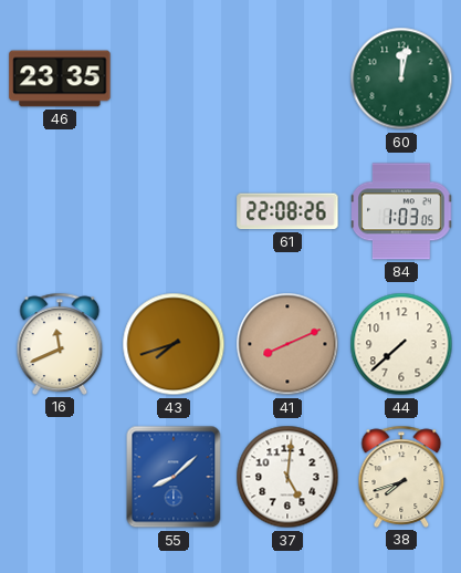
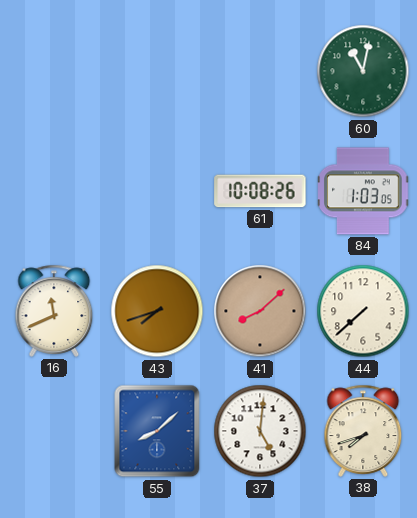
46: 23:35 -> none (60, 79)
60: 12:02 -> 11:02 (363, 71)
61: 22:08 -> 10:08 (260, 191)
41: 8:11 -> 8:08 (260, 311)
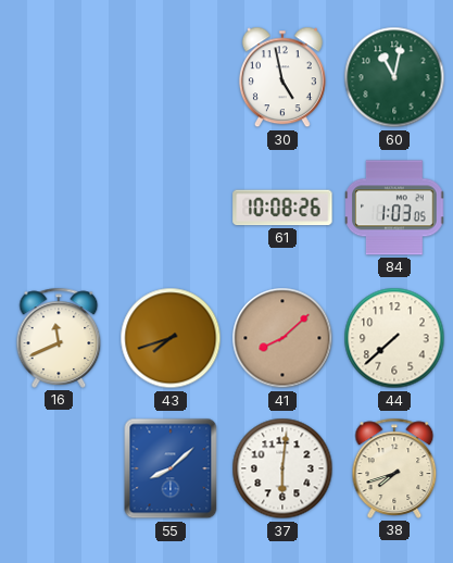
30: none -> 4:58 (282, 77)
37: 5:01 -> 6:01 (282, 468)
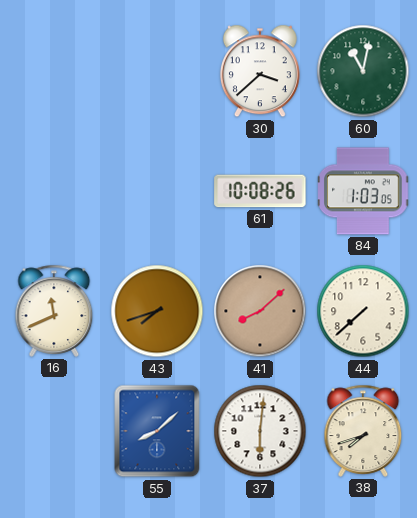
30: 4:58 -> 3:38 (260, 71)
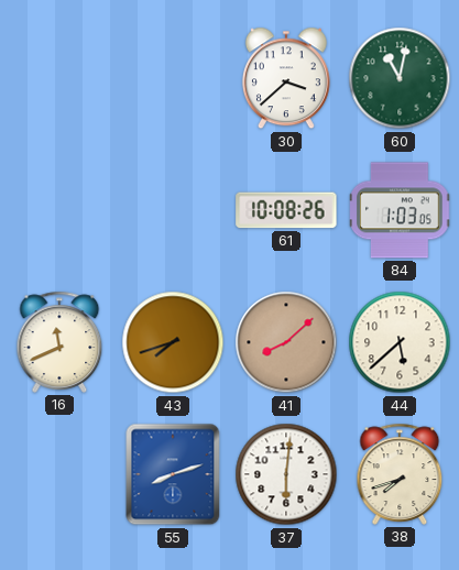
44: 7:38 -> 5:38 (400, 342)
55: 8:08 -> 8:12 (173, 474)
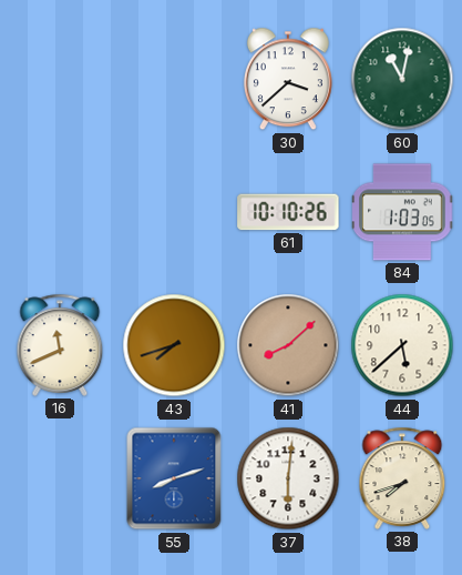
61: 10:08 -> 10:10 (288, 212)
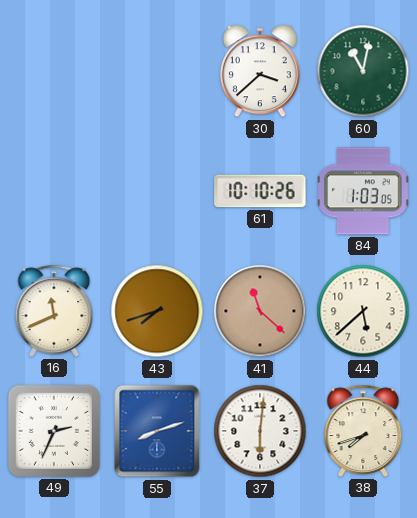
41: 8:08 -> 11:22 (260, 311)
49: none -> 2:34 (54, 431)
